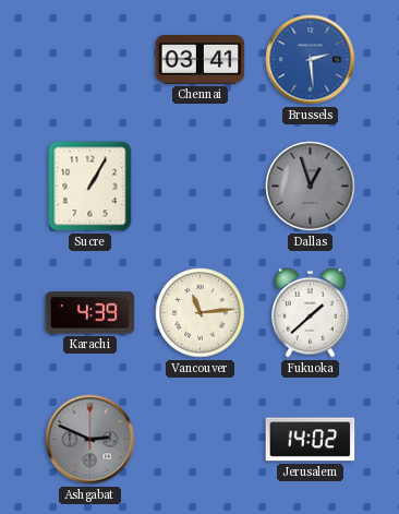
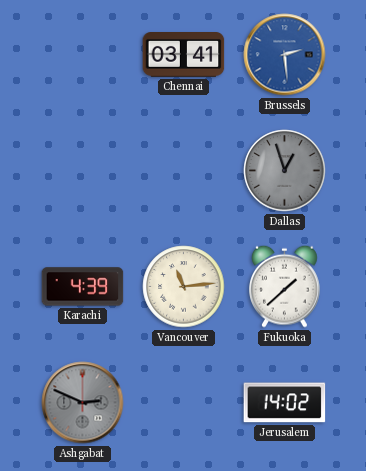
Sucre: 1:05 -> none (90, 187)
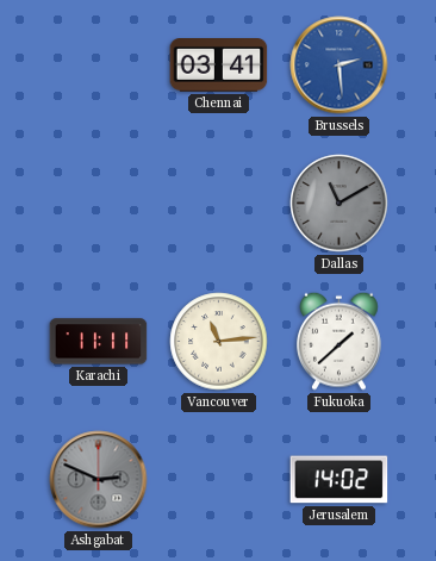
Dallas: 12:57 -> 11:10 (340, 204)
Karachi: 4:39 -> 11:11 (99, 342)
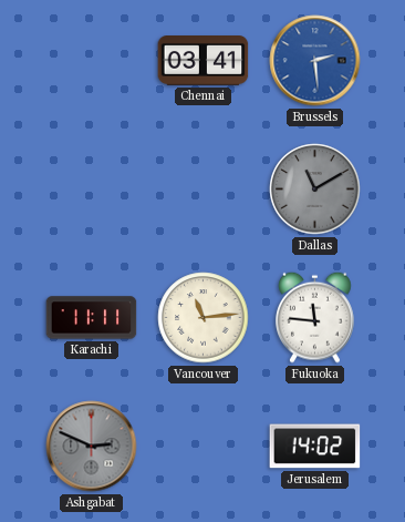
Fukuoka: 1:38 -> 11:46 (315, 317)
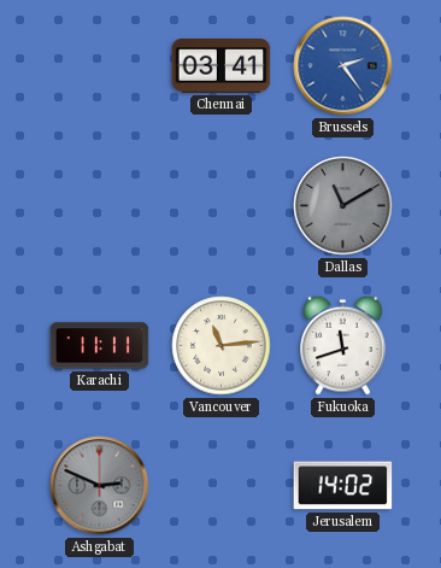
Brussels: 2:29 -> 2:24 (343, 66)
Fukuoka: 11:46 -> 11:42 (343, 345)
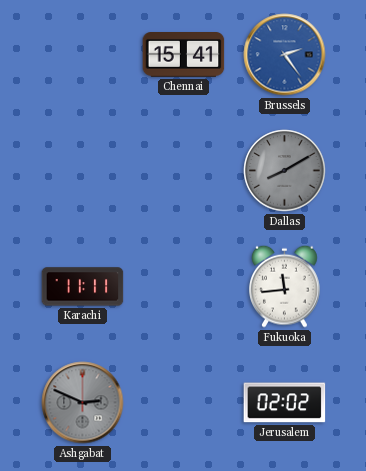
Chennai: 03:41 -> 15:41 (184, 55)
Dallas: 11:10 -> 8:10 (285, 171)
Vancouver: 11:14 -> none (222, 346)
Fukuoka: 11:42 -> 11:44 (285, 286)
Jerusalem: 14:02 -> 02:02 (285, 403)
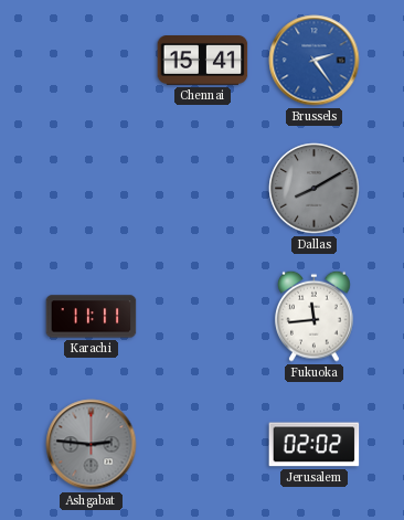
Ashgabat: 2:49 -> 2:46 (92, 445)
